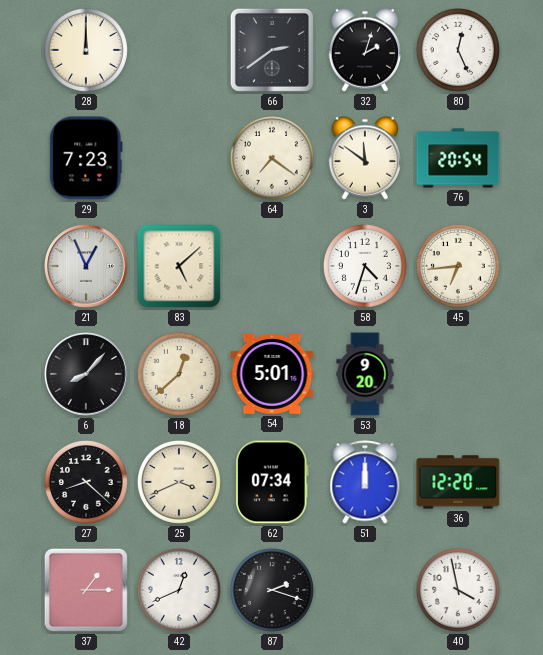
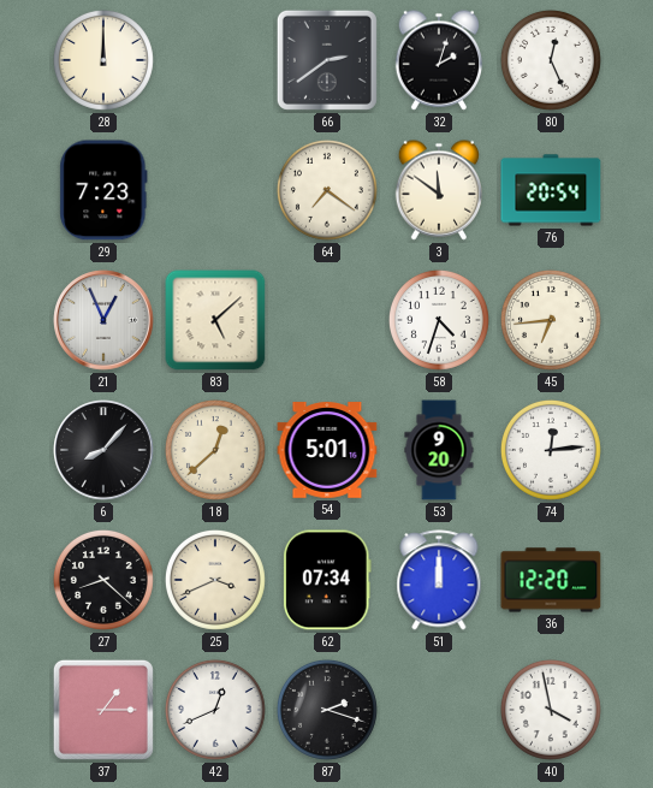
74: none -> 12:14 (551, 450)
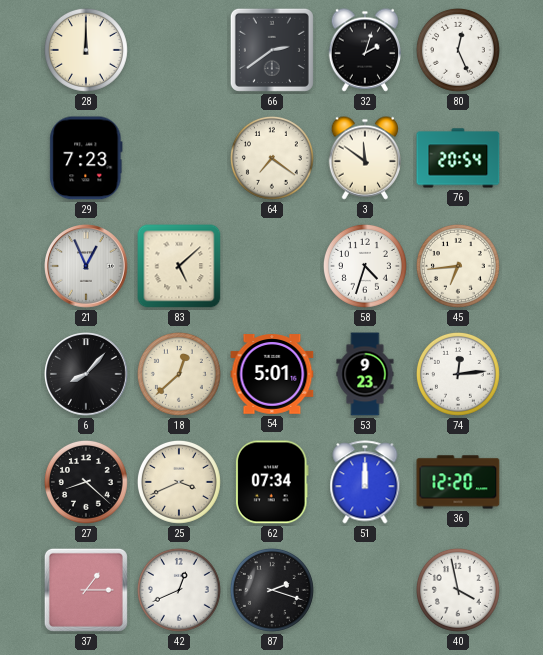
53: 9:20 -> 9:23 (365, 374)
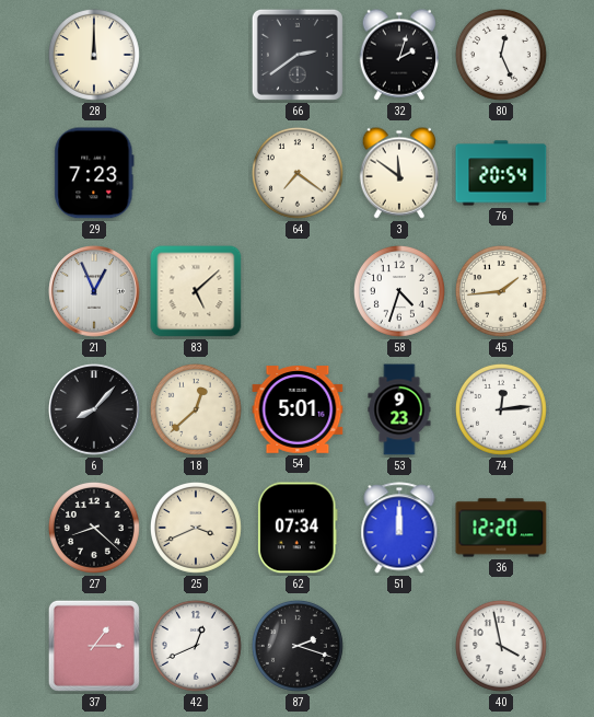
45: 6:44 -> 1:44 (501, 291)
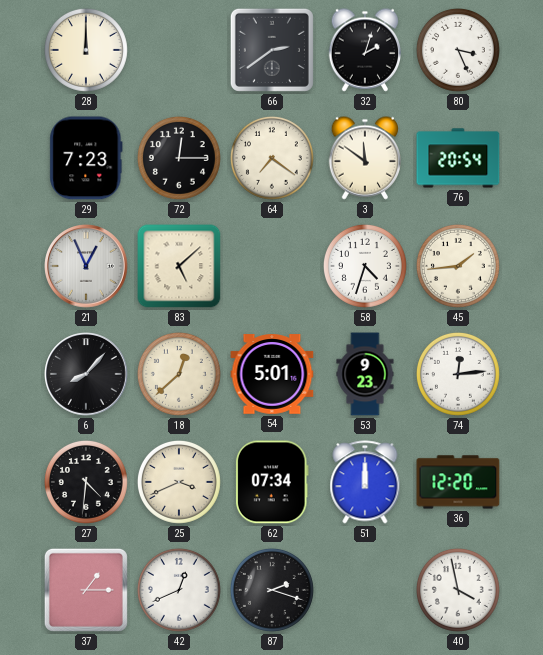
80: 12:26 -> 3:26 (458, 50)
72: none -> 12:15 (179, 158)
27: 8:22 -> 4:31 (86, 482)
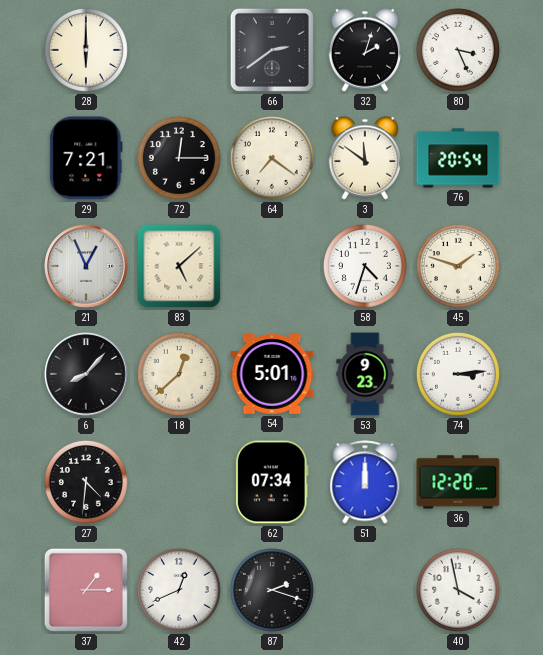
28: 12:00 -> 6:00 (86, 50)
29: 7:23 -> 7:21 (86, 158)
45: 1:44 -> 1:48 (458, 266)
74: 12:14 -> 3:14 (458, 374)
25: 3:41 -> none (179, 482)
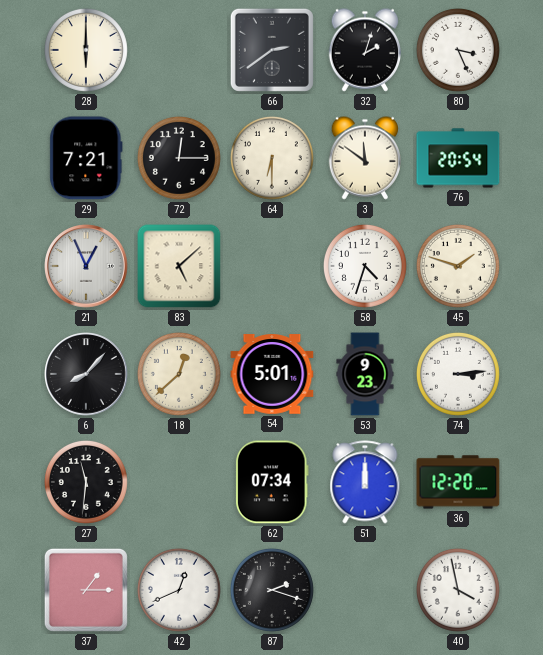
64: 7:21 -> 6:30 (272, 158)
27: 4:31 -> 11:31 (86, 482)
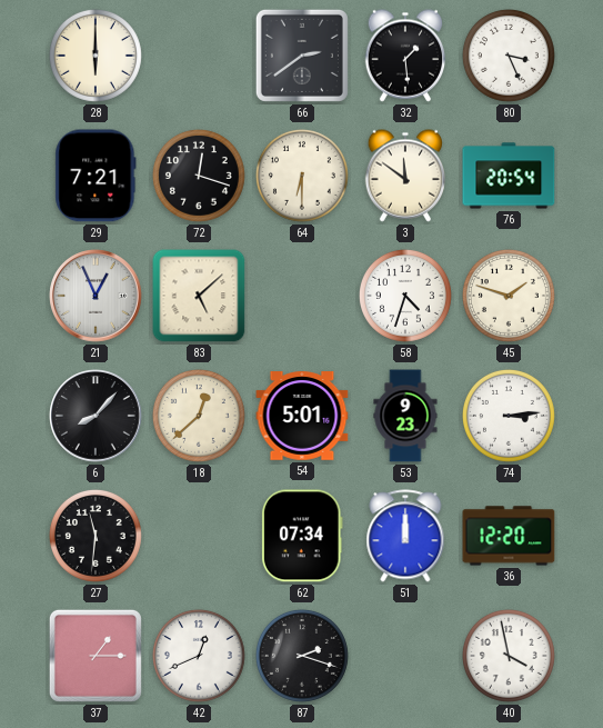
32: 2:03 -> 1:29 (404, 56)
72: 12:15 -> 12:18 (199, 176)
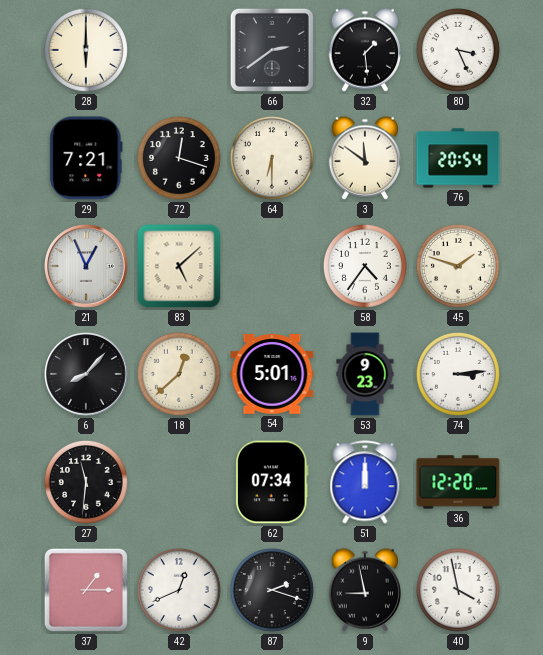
58: 4:33 -> 4:36 (365, 266)
9: none -> 8:58 (364, 590)
